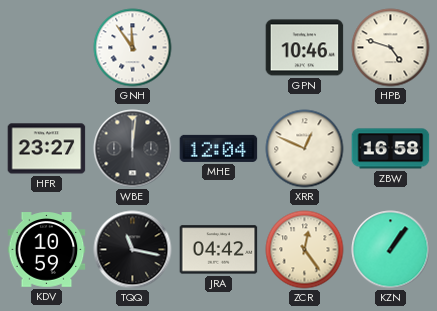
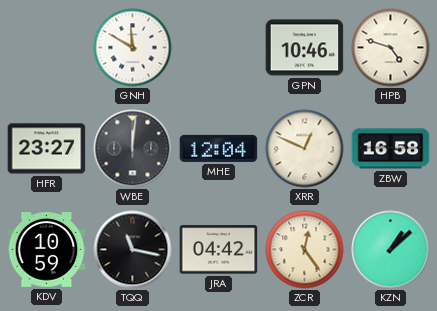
GNH: 11:54 -> 11:50 (133, 48)
KZN: 1:06 -> 1:08 (391, 250)
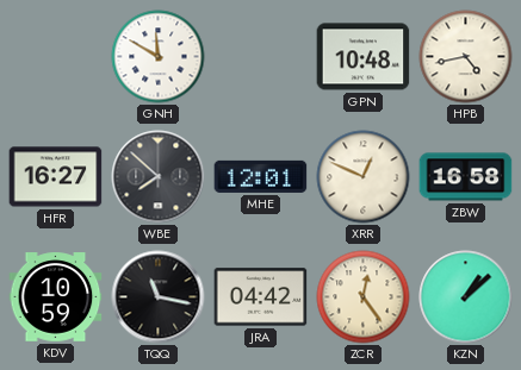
GPN: 10:46 -> 10:48 (364, 57)
HPB: 4:48 -> 4:43 (466, 57)
HFR: 23:27 -> 16:27 (56, 177)
WBE: 12:01 -> 7:52 (159, 177)
MHE: 12:04 -> 12:01 (261, 176)
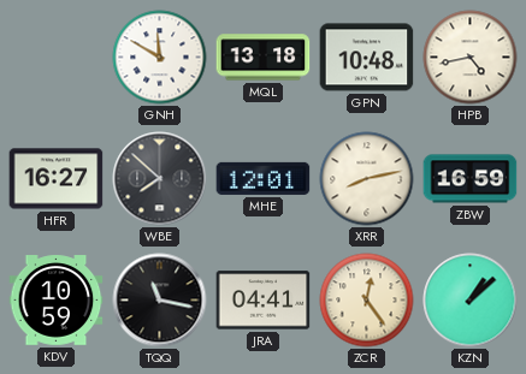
MQL: none -> 13:18 (264, 58)
XRR: 12:49 -> 8:13 (367, 179)
ZBW: 16:58 -> 16:59 (471, 179)
JRA: 04:42 -> 04:41 (264, 301)
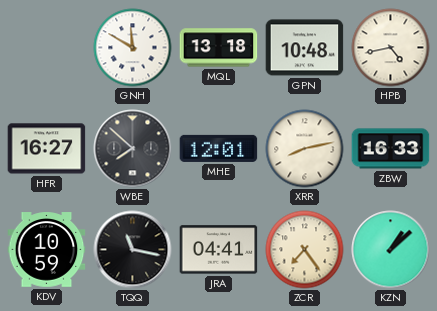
ZBW: 16:59 -> 16:33 (391, 149)
ZCR: 12:24 -> 7:24 (305, 250)
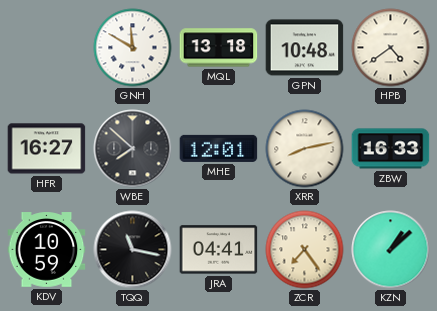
HPB: 4:43 -> 4:39 (391, 48)
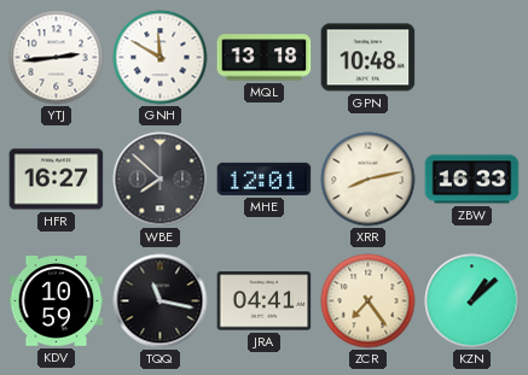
YTJ: none -> 2:44 (57, 58)
HPB: 4:39 -> none (391, 48)
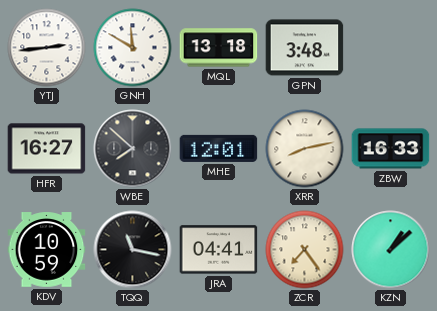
GPN: 10:48 -> 3:48 (305, 48)
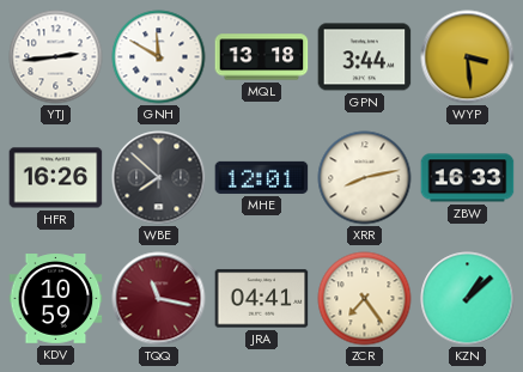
GPN: 3:48 -> 3:44 (365, 57)
WYP: none -> 3:29 (468, 57)
HFR: 16:27 -> 16:26 (56, 178)
TQQ dial: black -> burgundy (159, 299)
